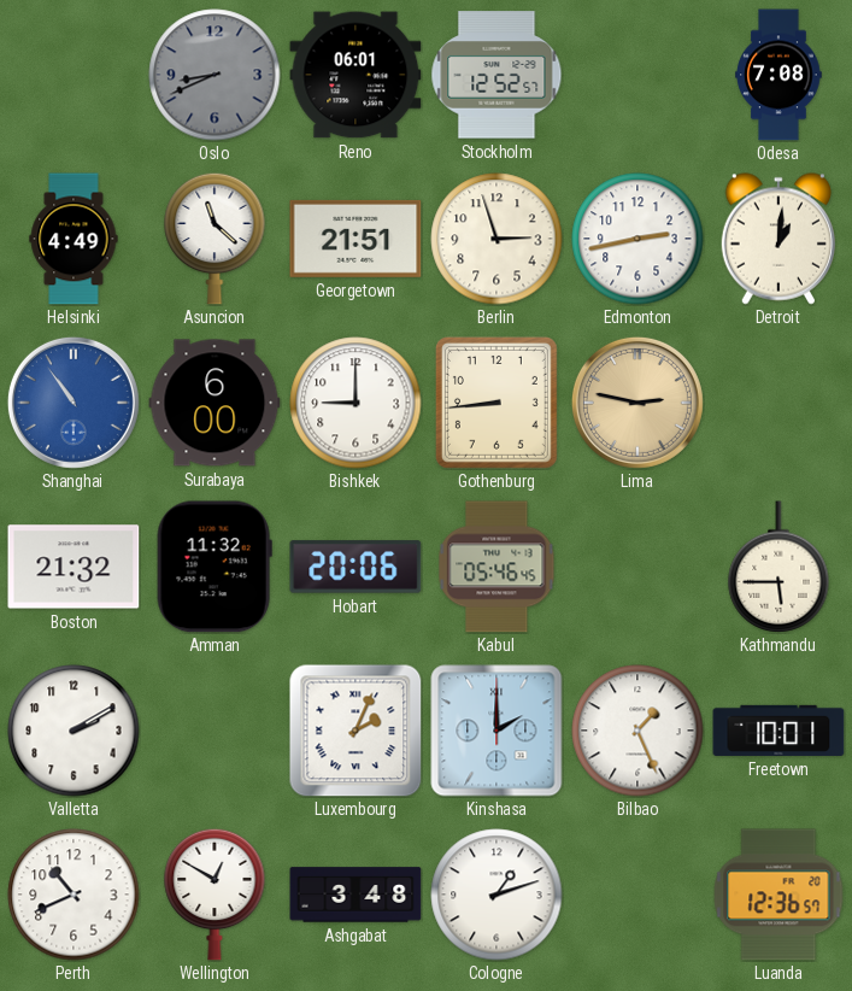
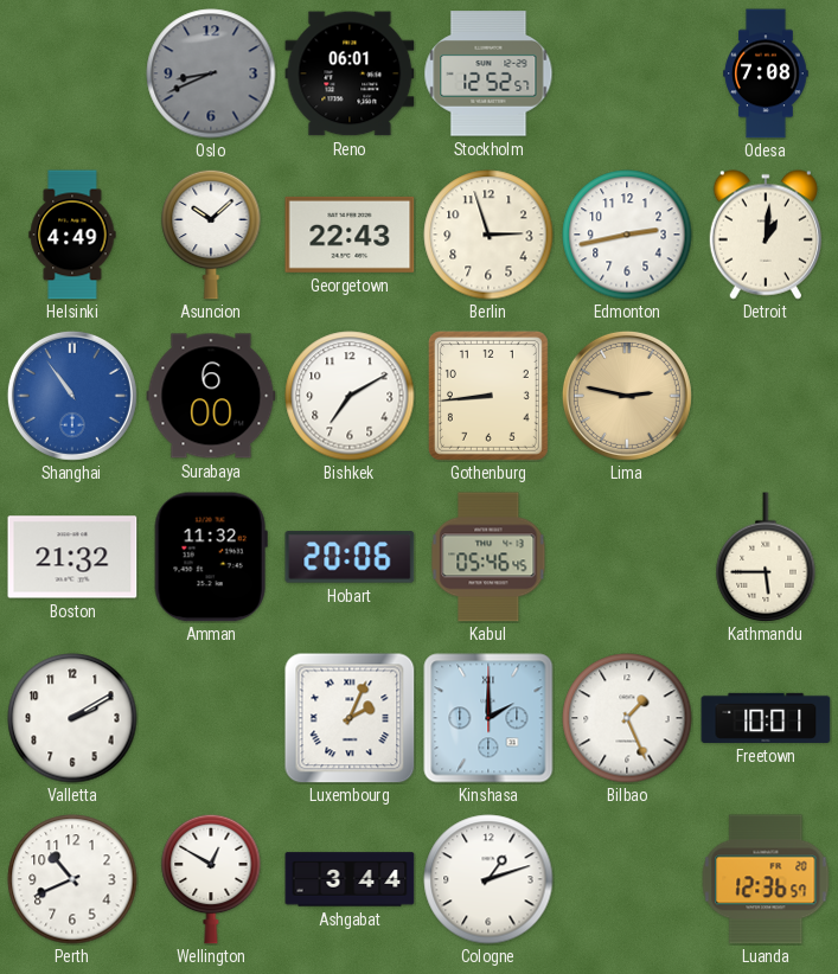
Asuncion: 11:22 -> 10:08 (211, 235)
Georgetown: 21:51 -> 22:43 (350, 235)
Bishkek: 9:00 -> 7:10 (350, 396)
Ashgabat: 3:48 -> 3:44 (350, 879)
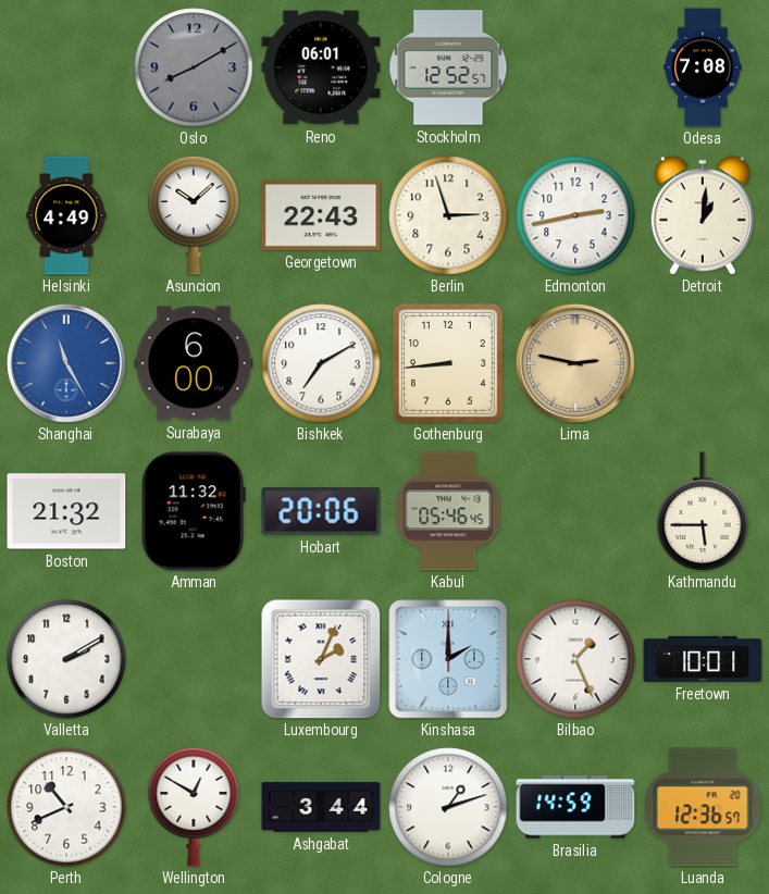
Oslo: 8:41 -> 8:10 (194, 67)
Shanghai: 10:54 -> 11:25 (66, 363)
Brasilia: none -> 14:59 (575, 807)
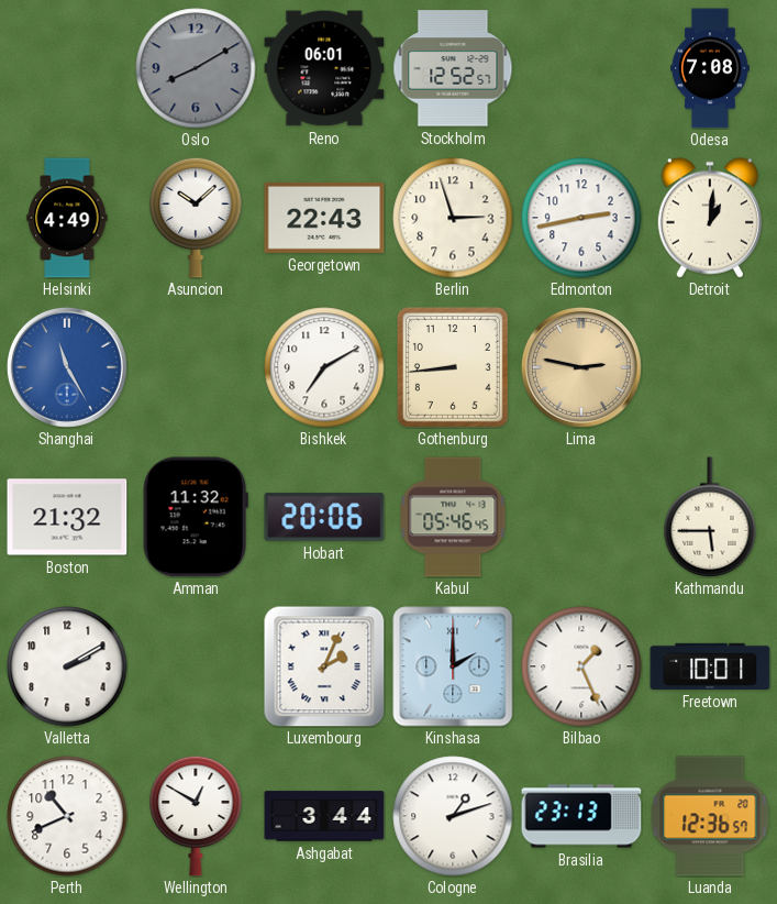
Surabaya: 6:00 -> none (194, 363)
Brasilia: 14:59 -> 23:13 (581, 816)
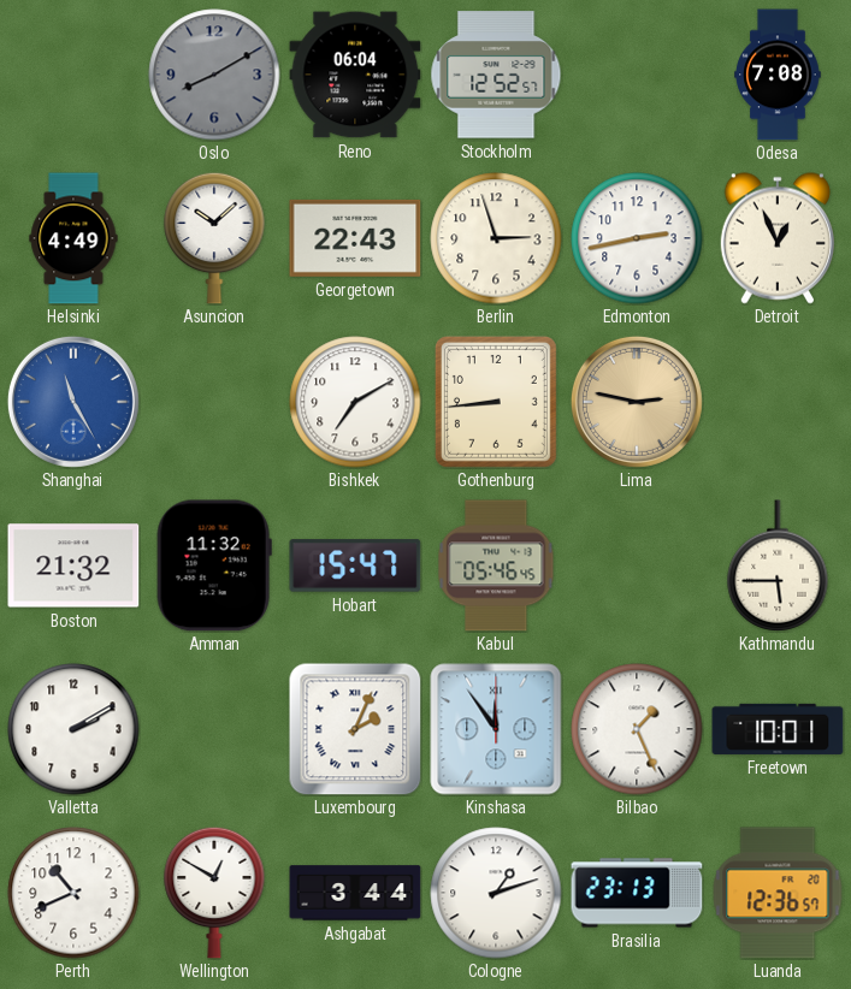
Reno: 06:01 -> 06:04 (355, 75)
Detroit: 1:01 -> 12:56 (778, 238)
Hobart: 20:06 -> 15:47 (355, 565)
Kinshasa: 2:00 -> 11:54 (496, 729)
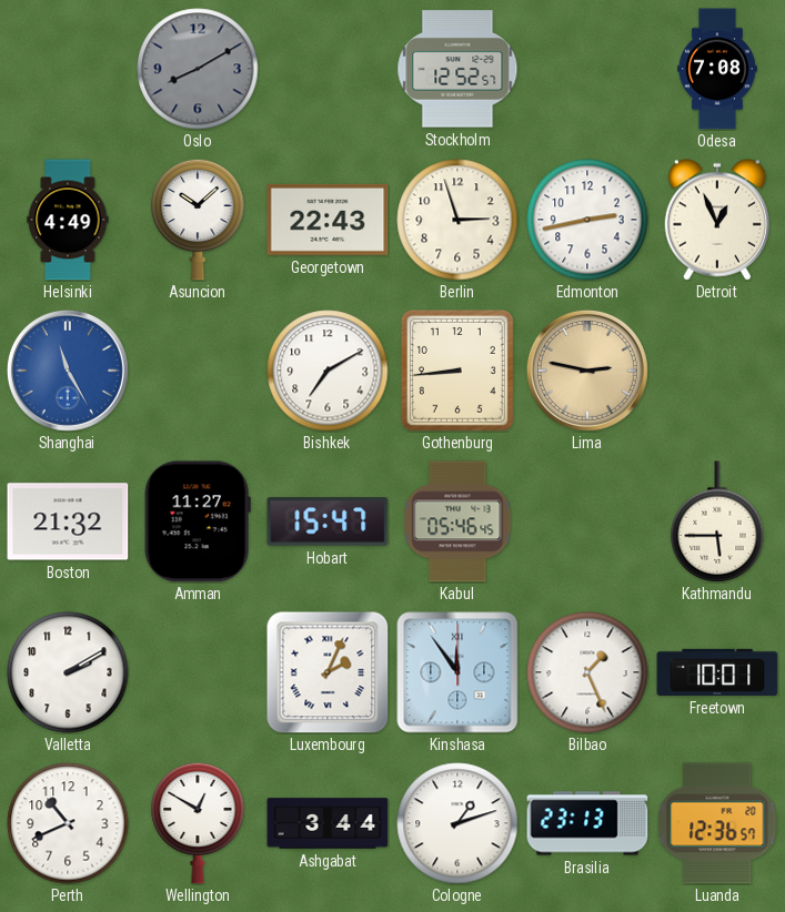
Reno: 06:04 -> none (355, 75)
Amman: 11:32 -> 11:27 (198, 521)
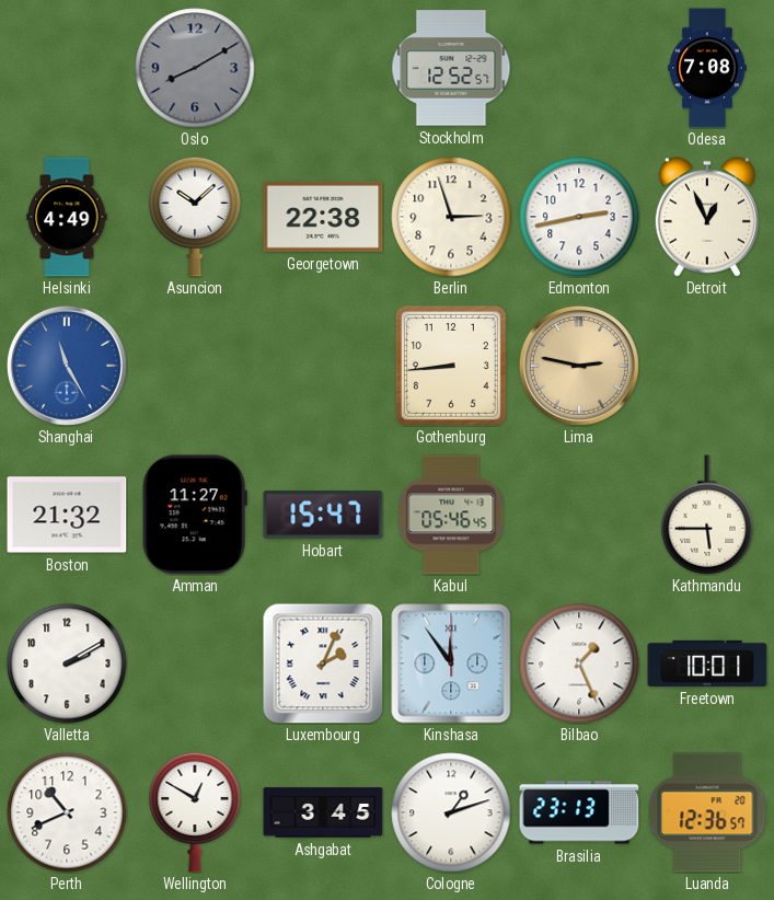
Georgetown: 22:43 -> 22:38 (323, 217)
Bishkek: 7:10 -> none (328, 371)
Ashgabat: 3:44 -> 3:45 (323, 812)
